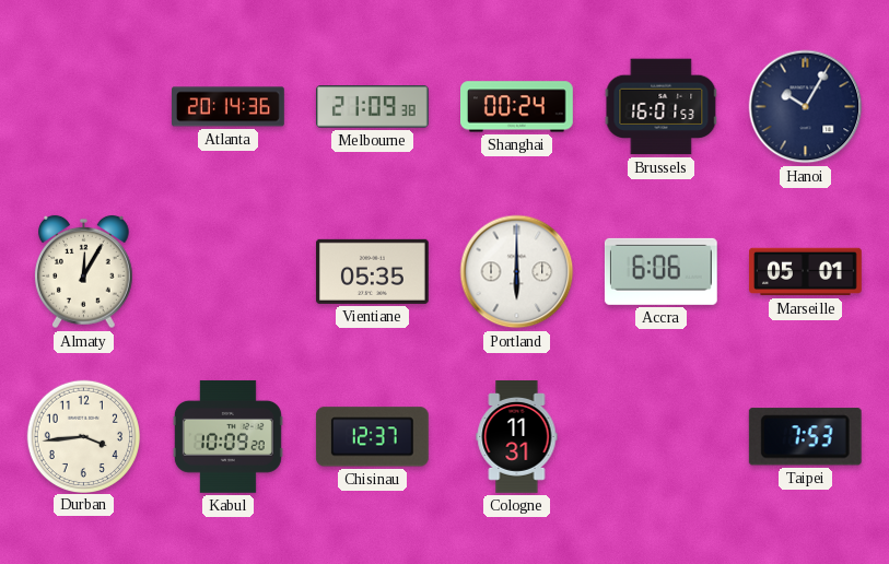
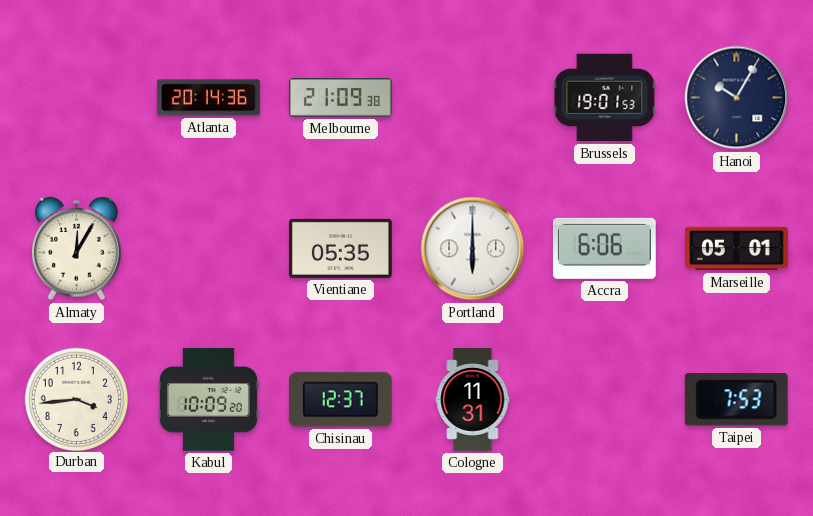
Shanghai: 00:24 -> none (517, 107)
Brussels: 16:01 -> 19:01 (605, 98)
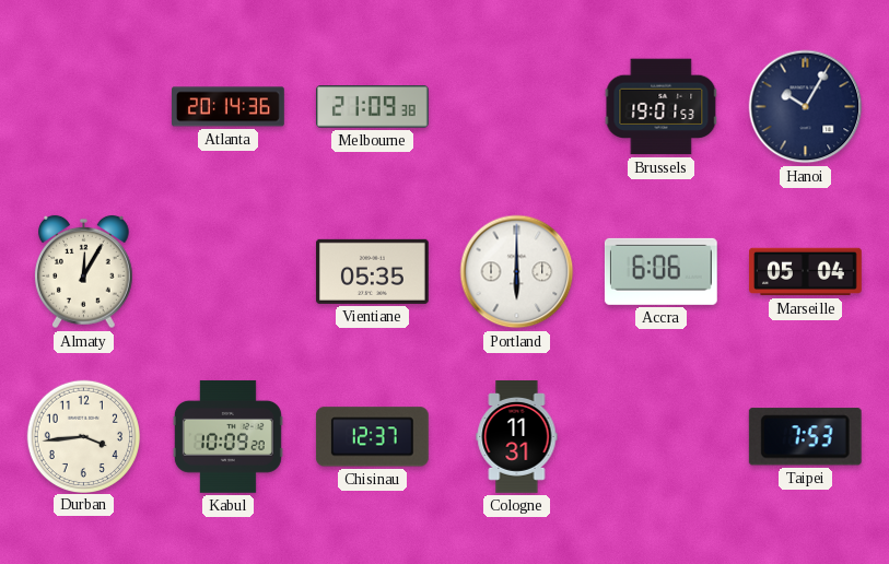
Marseille: 05:01 -> 05:04 (806, 272)
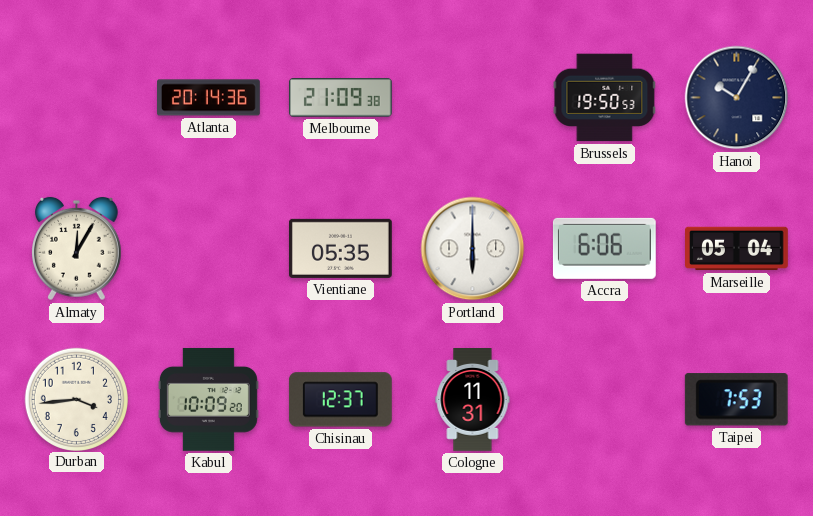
Brussels: 19:01 -> 19:50 (605, 98)
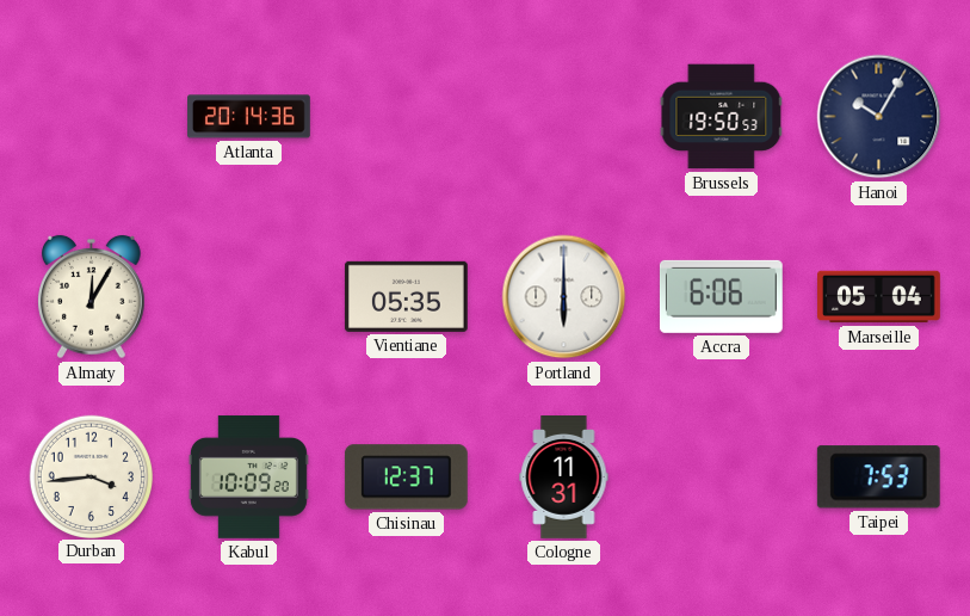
Melbourne: 21:09 -> none (340, 98)
